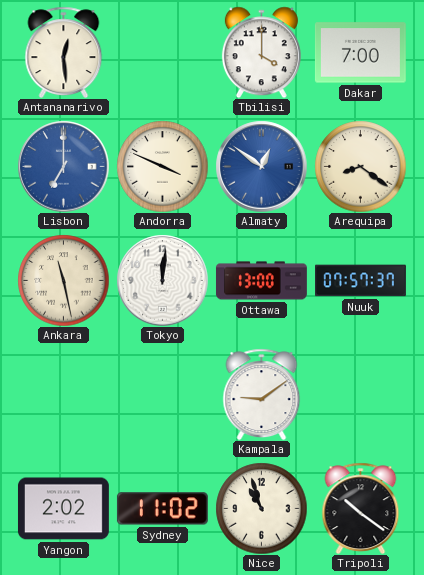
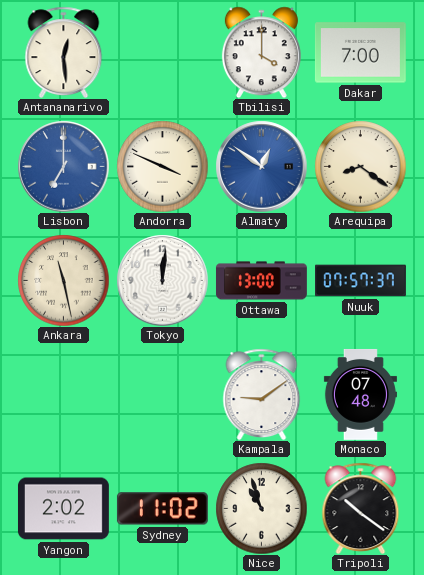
Monaco: none -> 07:48 (360, 394)
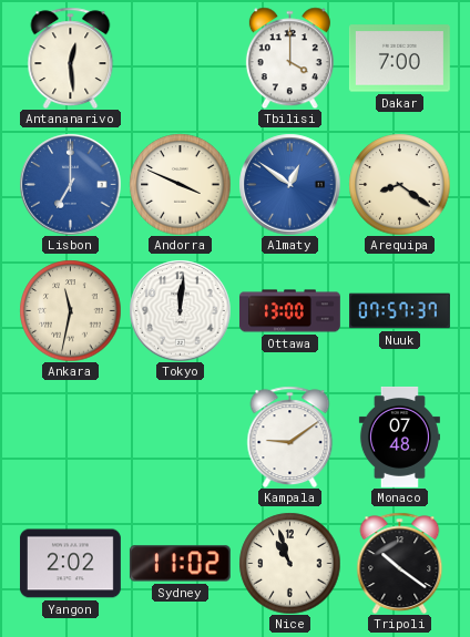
Ankara: 11:28 -> 11:32 (70, 310)
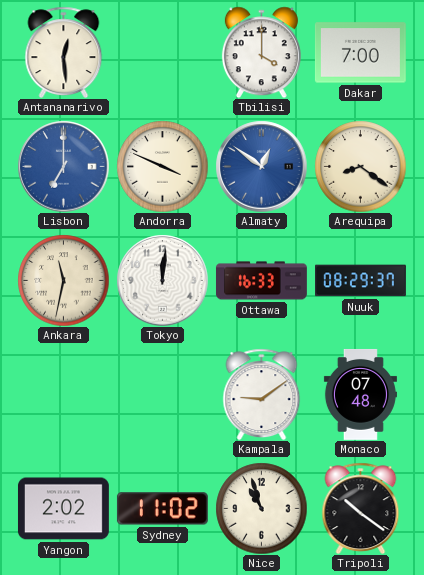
Ottawa: 13:00 -> 16:33 (261, 281)
Nuuk: 07:57 -> 08:29 (361, 281)
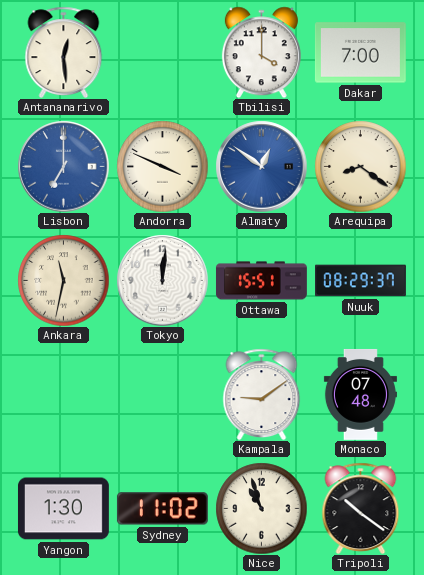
Ottawa: 16:33 -> 15:51 (261, 281)
Yangon: 2:02 -> 1:30 (63, 509)
